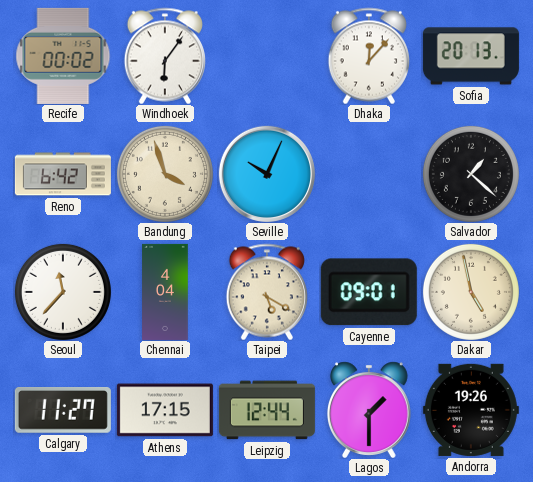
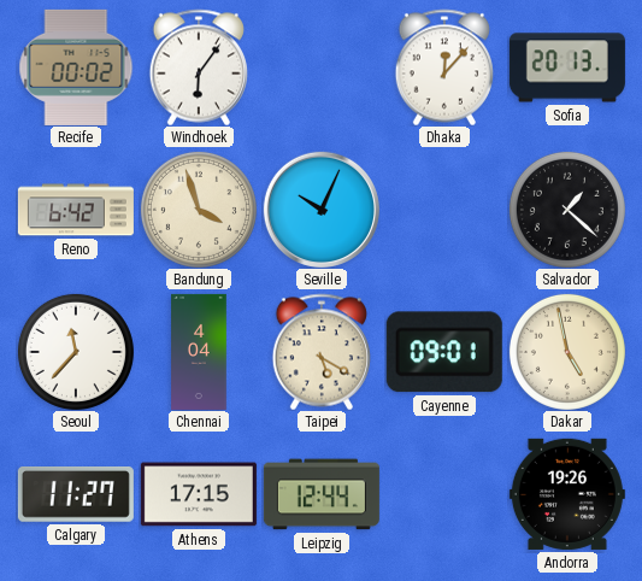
Lagos: 1:30 -> none (369, 410)
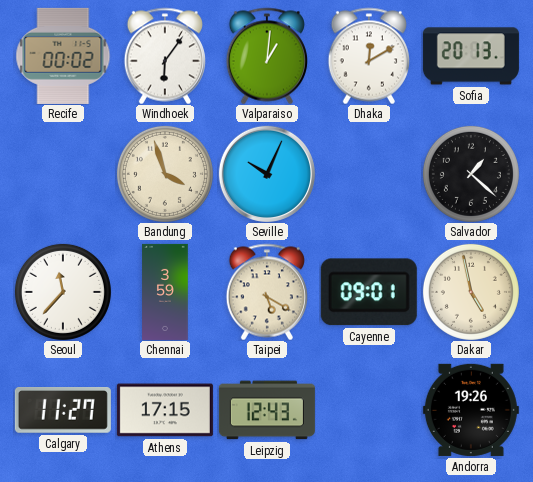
Valparaiso: none -> 1:01 (267, 56)
Dhaka: 12:07 -> 12:10 (369, 56)
Reno: 6:42 -> none (76, 210)
Chennai: 4:04 -> 3:59 (165, 292)
Leipzig: 12:44 -> 12:43 (267, 410)
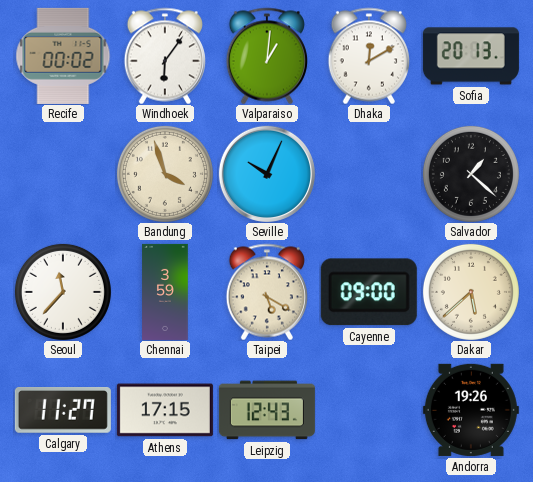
Cayenne: 09:01 -> 09:00 (369, 292)
Dakar: 4:58 -> 5:38 (471, 292)
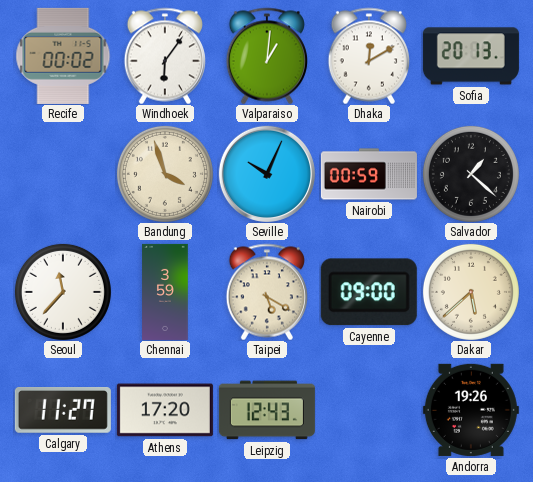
Nairobi: none -> 00:59 (369, 174)
Athens: 17:15 -> 17:20 (165, 410)
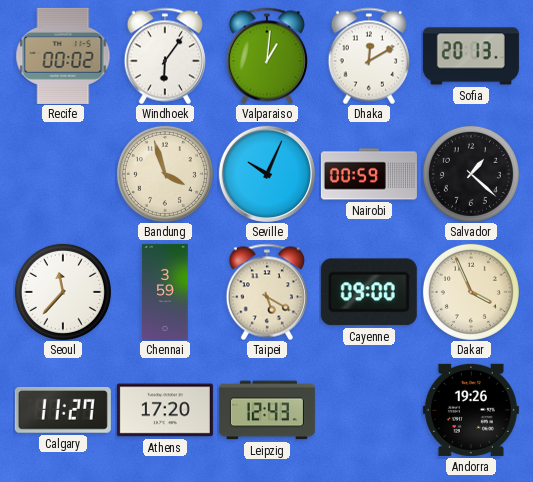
Dakar: 5:38 -> 3:56 (471, 292)
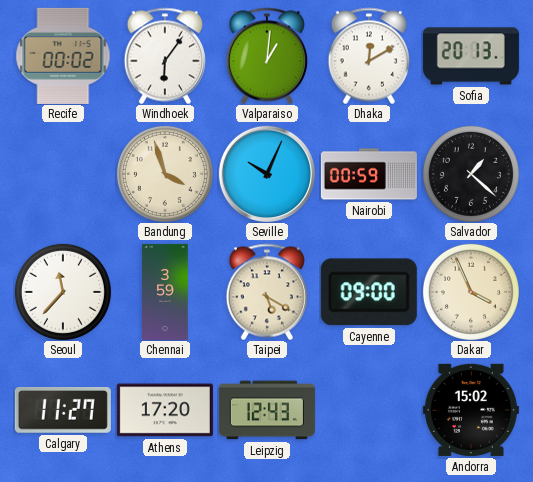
Andorra: 19:26 -> 15:02 (471, 410)
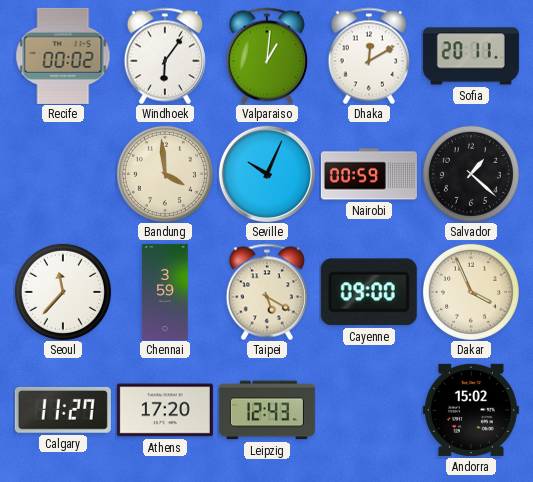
Sofia: 20:13 -> 20:11 (471, 56)
Bandung: 3:57 -> 3:59 (165, 174)
